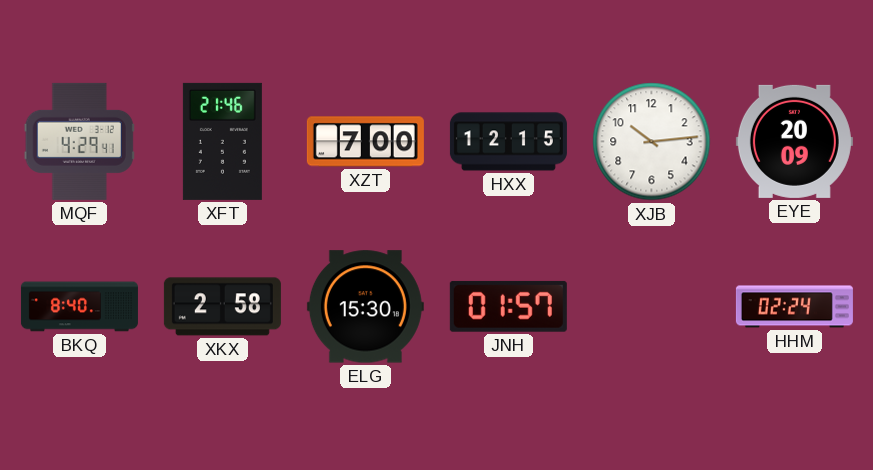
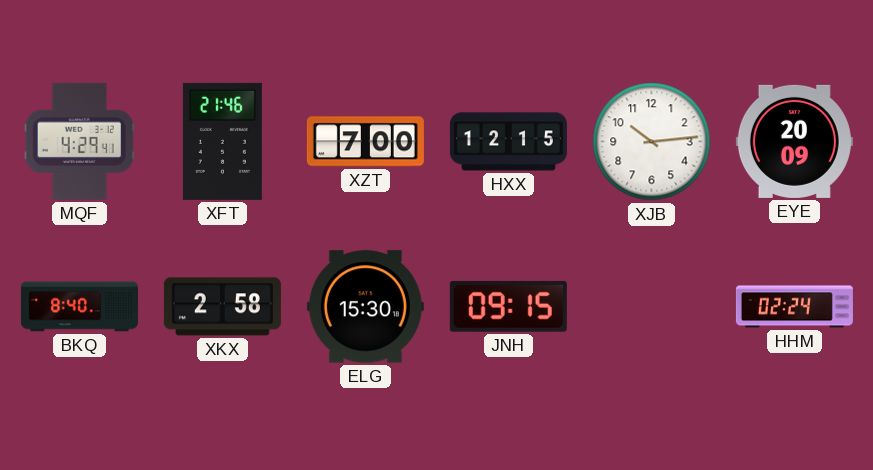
JNH: 01:57 -> 09:15 (508, 306)
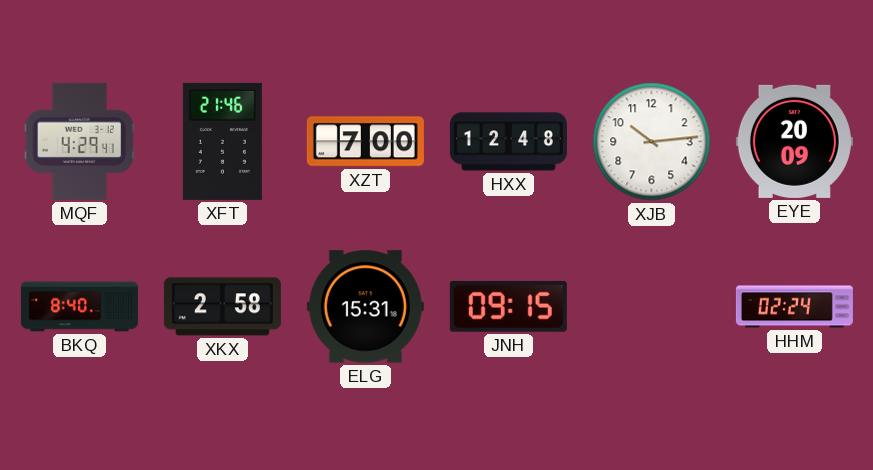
HXX: 12:15 -> 12:48 (508, 142)
ELG: 15:30 -> 15:31 (365, 307)
